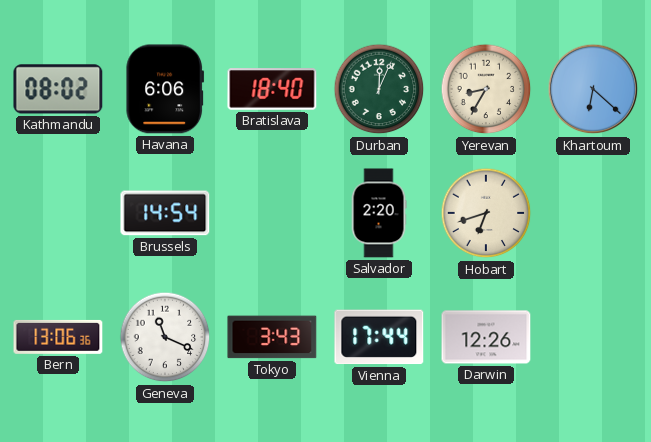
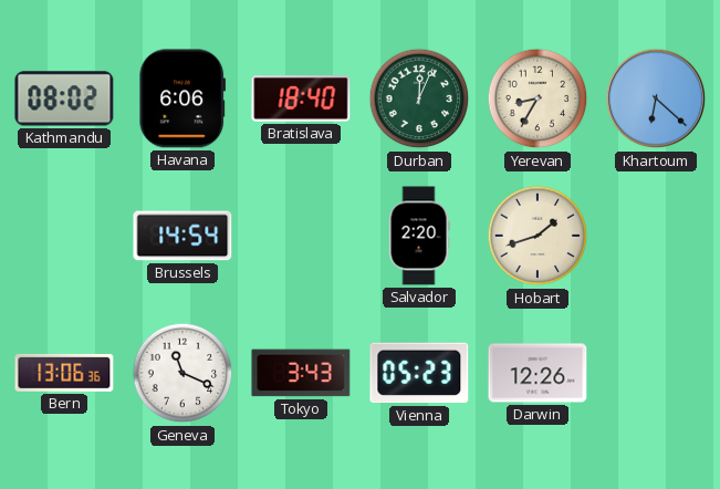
Hobart: 6:42 -> 1:42 (538, 236)
Vienna: 17:44 -> 05:23 (419, 373)
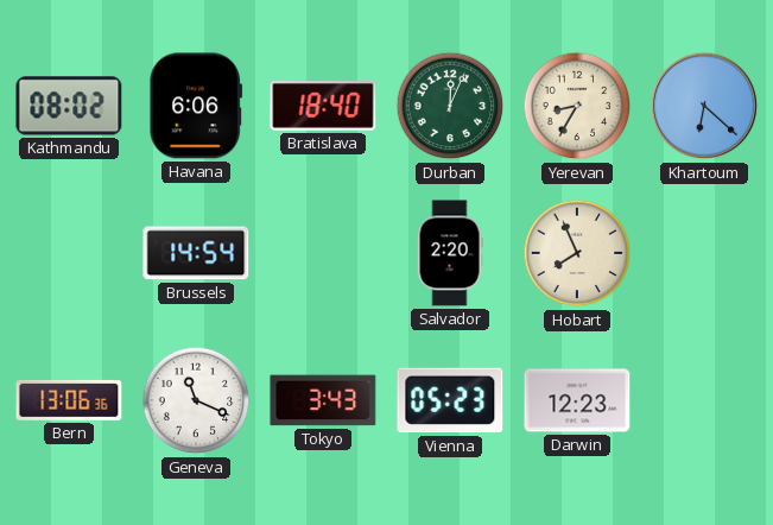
Hobart: 1:42 -> 7:56 (577, 253)
Darwin: 12:26 -> 12:23 (577, 400)
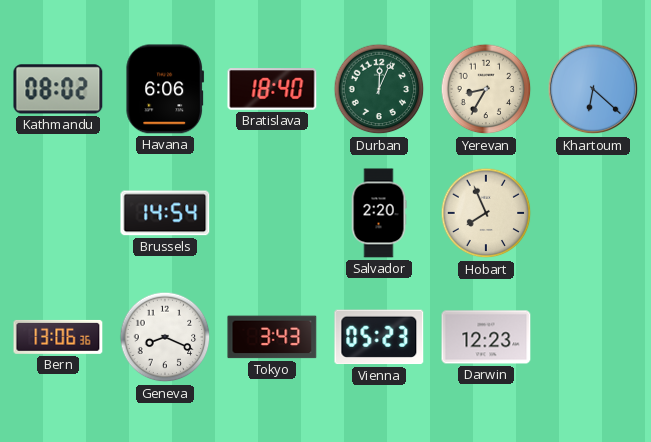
Geneva: 11:19 -> 8:19 (165, 337)
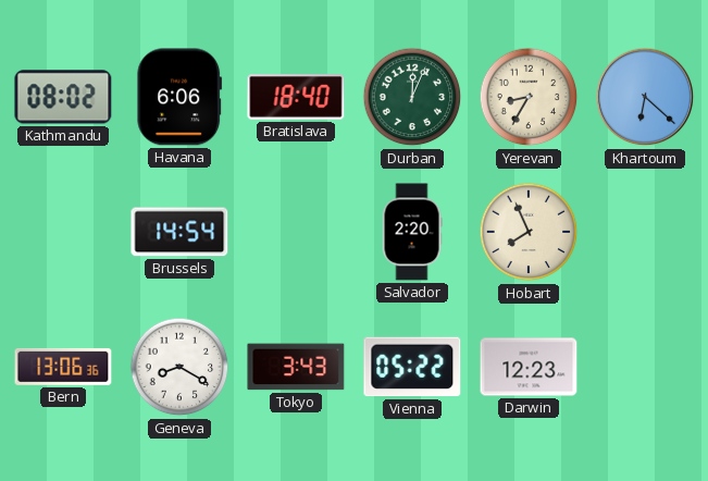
Geneva: 8:19 -> 8:20 (179, 367)
Vienna: 05:23 -> 05:22 (412, 367)
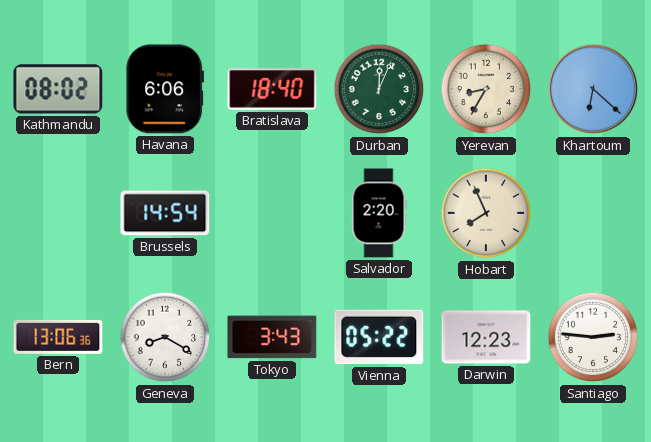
Santiago: none -> 2:46 (593, 337)
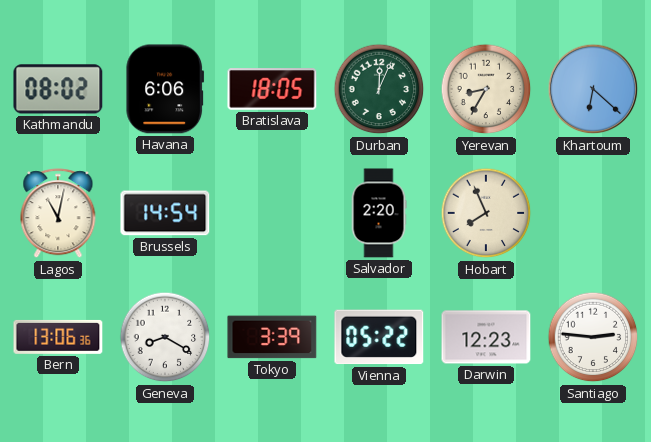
Bratislava: 18:40 -> 18:05 (272, 89)
Lagos: none -> 11:02 (58, 214)
Tokyo: 3:43 -> 3:39 (272, 337)
